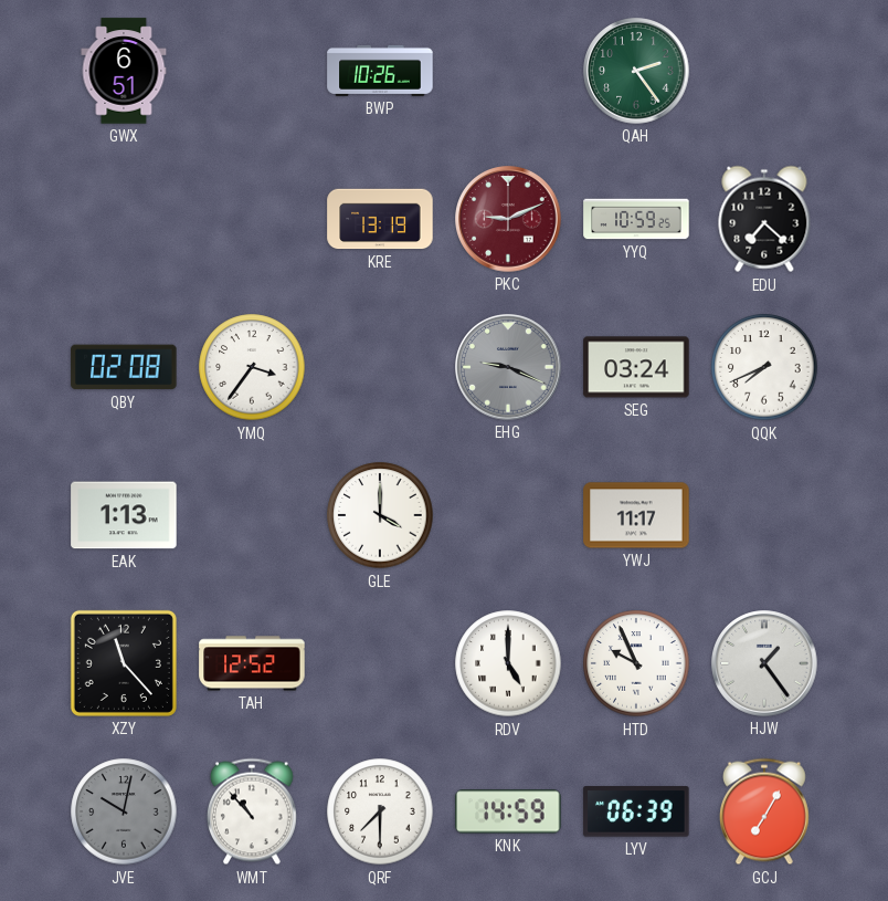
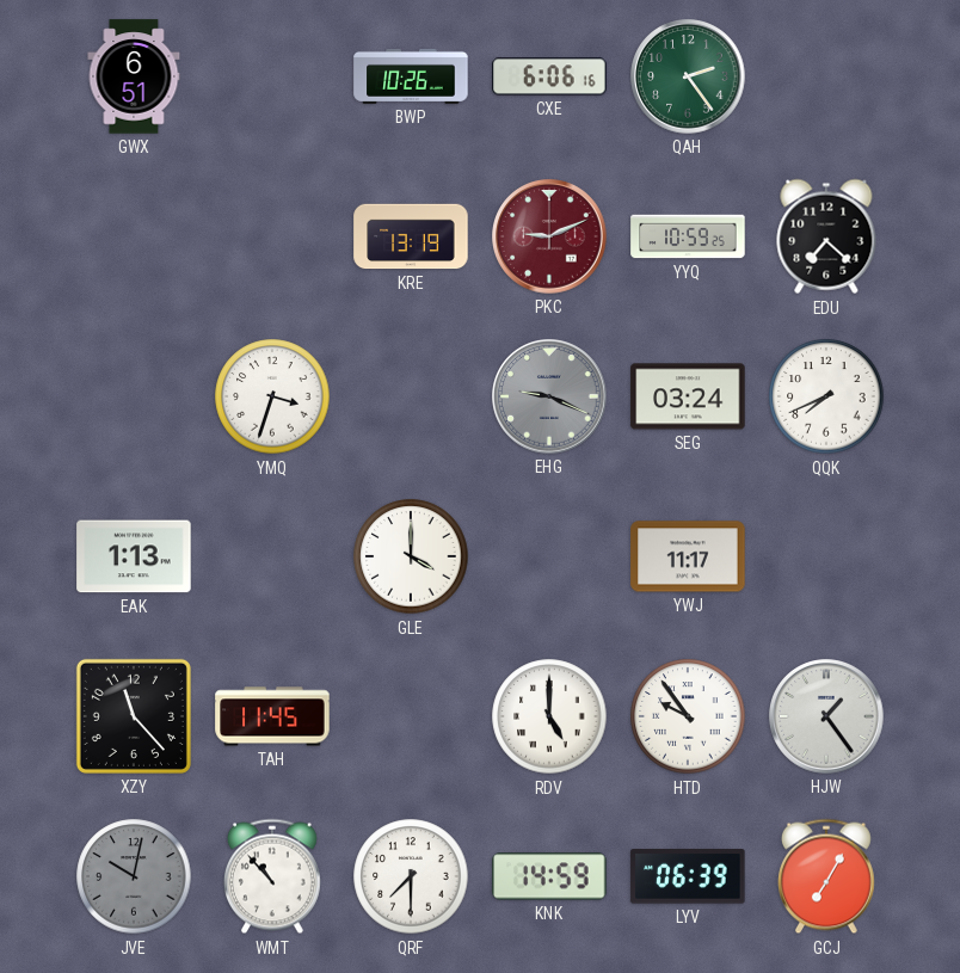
CXE: none -> 6:06 (549, 76)
QBY: 02:08 -> none (124, 367)
YMQ: 3:36 -> 3:33 (272, 396)
TAH: 12:52 -> 11:45 (272, 716)
HTD: 9:56 -> 9:54 (688, 716)
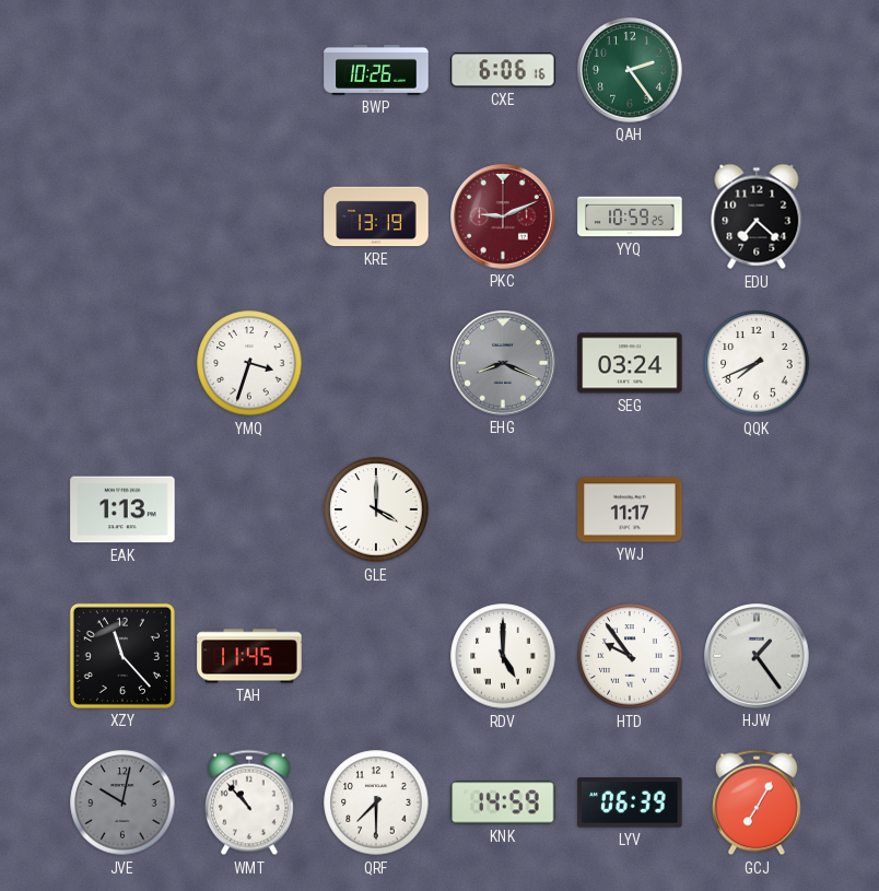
GWX: 6:51 -> none (134, 76)
EHG: 9:19 -> 8:19 (503, 363)
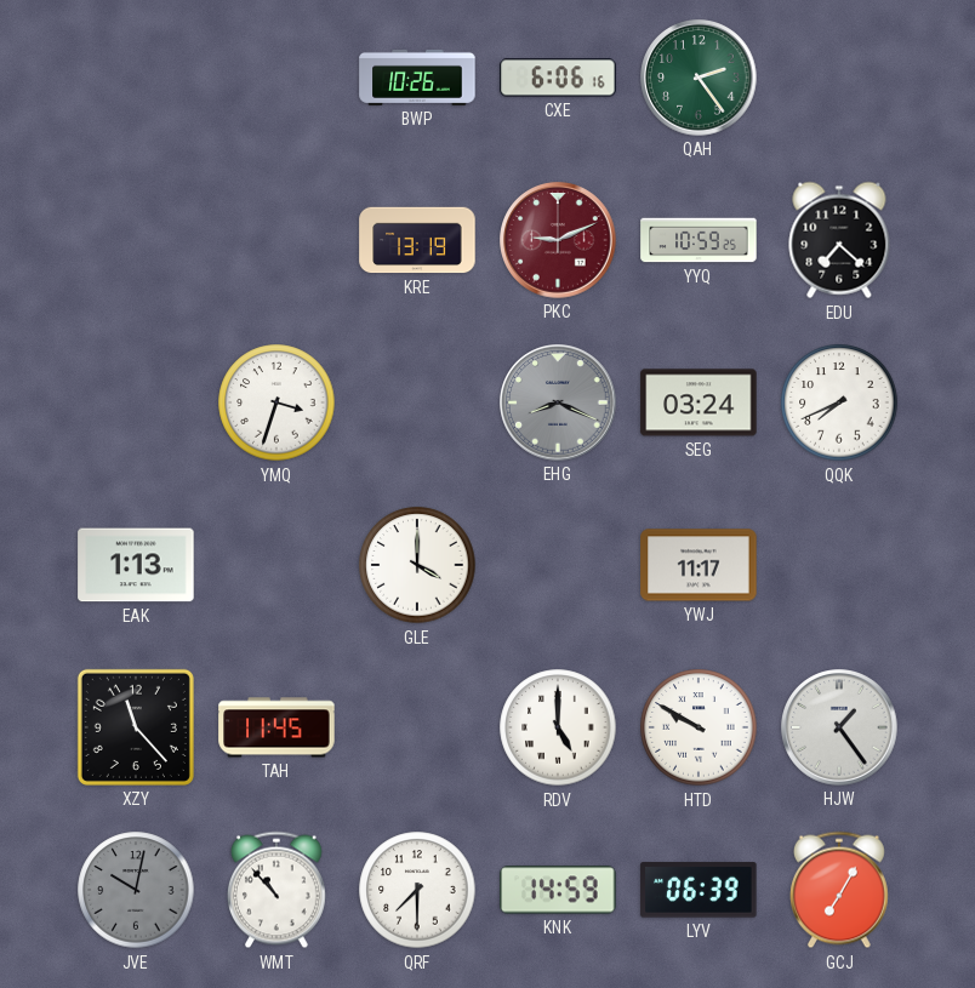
HTD: 9:54 -> 9:50 (699, 727)
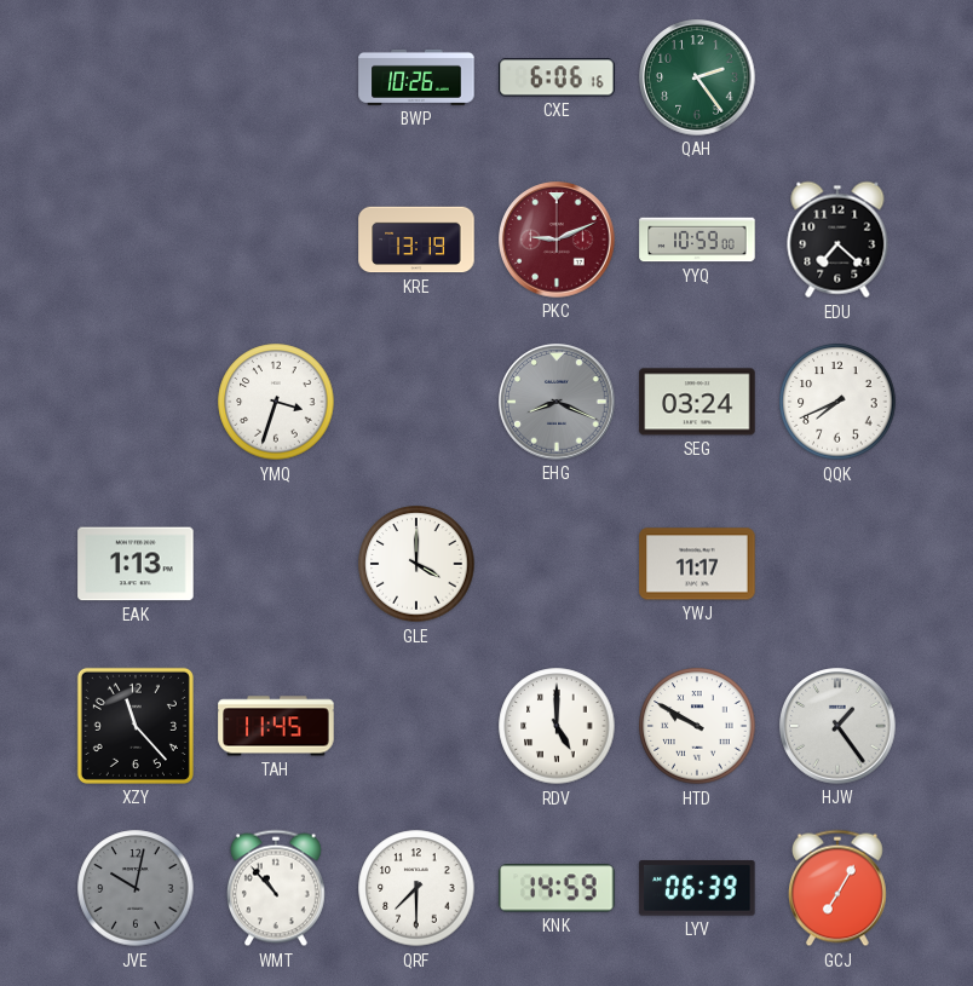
YYQ: 10:59:25 -> 10:59:00 (697, 240)
